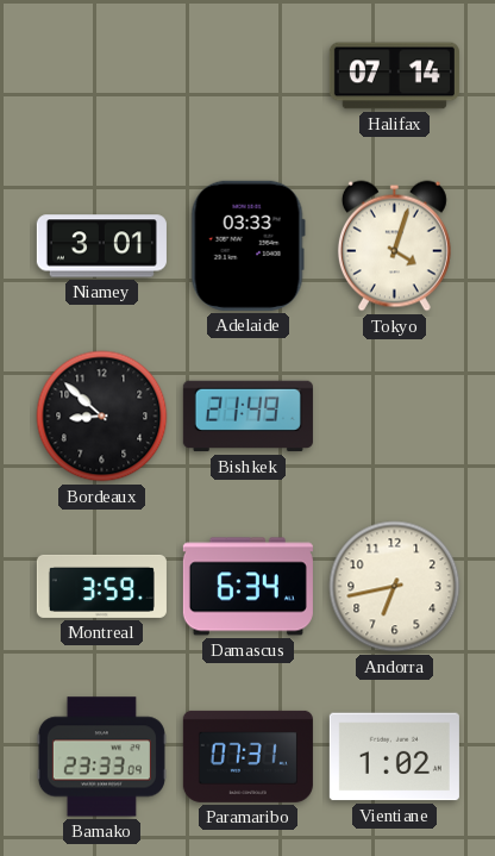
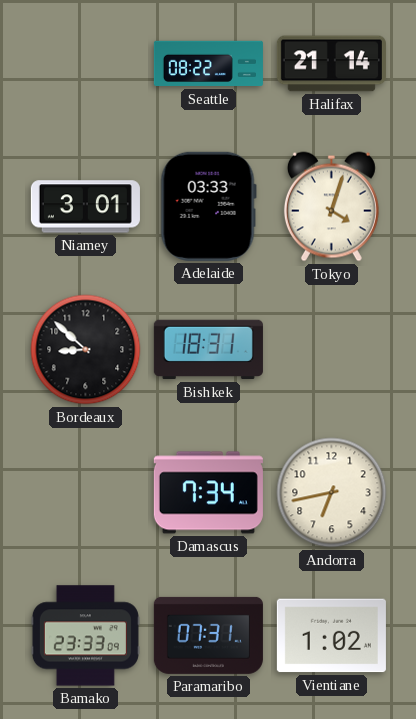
Seattle: none -> 08:22 (208, 64)
Halifax: 07:14 -> 21:14 (331, 64)
Bishkek: 21:49 -> 18:31 (208, 350)
Montreal: 3:59 -> none (101, 586)
Damascus: 6:34 -> 7:34 (208, 493)
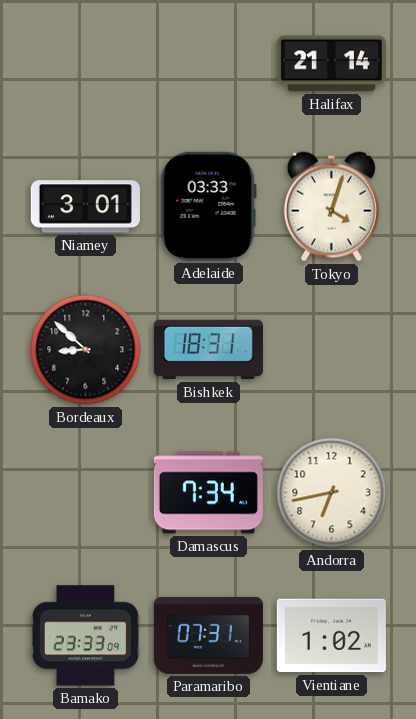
Seattle: 08:22 -> none (208, 64)
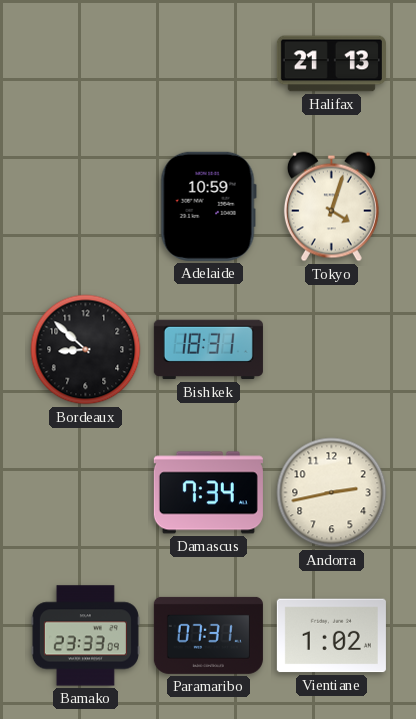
Halifax: 21:14 -> 21:13 (331, 64)
Niamey: 3:01 -> none (85, 207)
Adelaide: 03:33 -> 10:59 (208, 206)
Andorra: 6:43 -> 2:43 (332, 493)
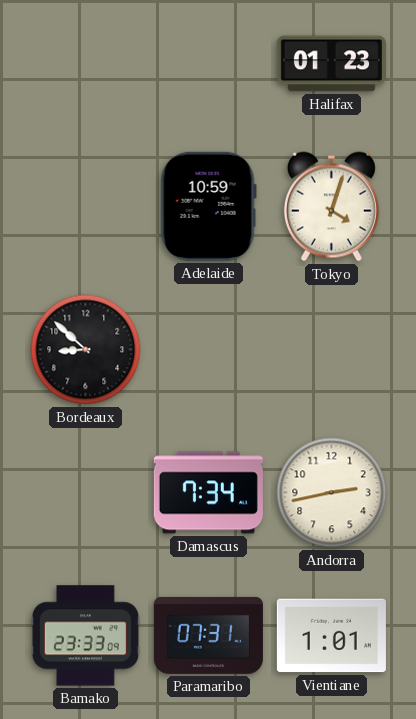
Halifax: 21:13 -> 01:23 (331, 64)
Bishkek: 18:31 -> none (208, 350)
Vientiane: 1:02 -> 1:01 (331, 636)
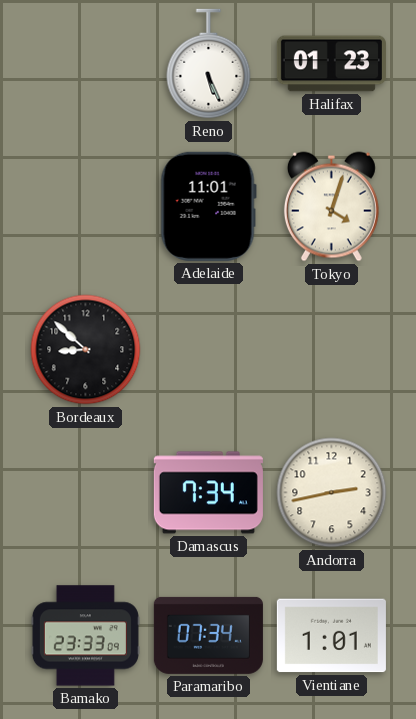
Reno: none -> 5:26 (209, 64)
Adelaide: 10:59 -> 11:01 (208, 206)
Paramaribo: 07:31 -> 07:34 (208, 635)
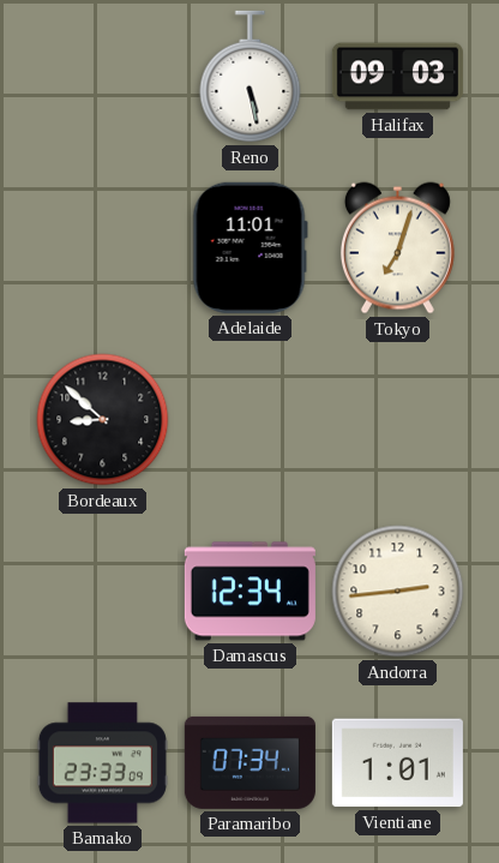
Reno: 5:26 -> 5:28 (251, 77)
Halifax: 01:23 -> 09:03 (397, 77)
Tokyo: 4:03 -> 7:03 (397, 248)
Damascus: 7:34 -> 12:34 (249, 592)
Andorra: 2:43 -> 2:44 (398, 592)
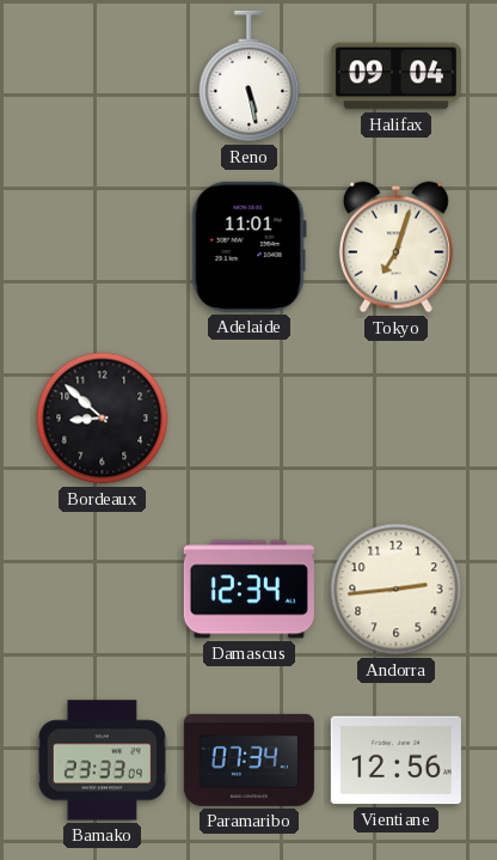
Halifax: 09:03 -> 09:04 (395, 77)
Vientiane: 1:01 -> 12:56 (395, 761)
